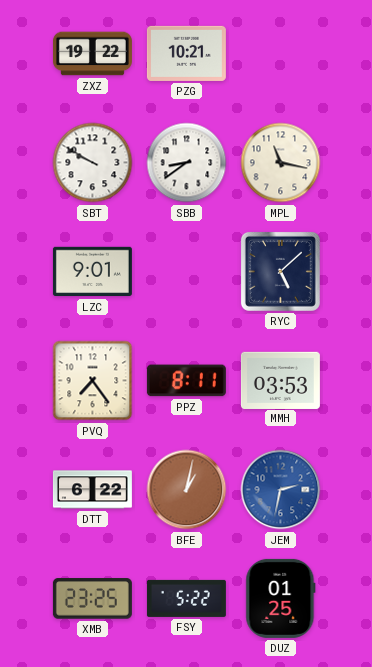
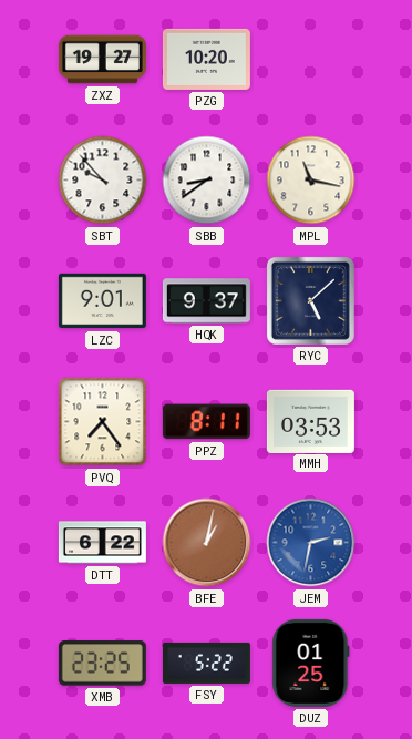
ZXZ: 19:22 -> 19:27 (102, 60)
PZG: 10:21 -> 10:20 (206, 59)
SBT: 9:50 -> 9:53 (103, 181)
HQK: none -> 9:37 (206, 301)
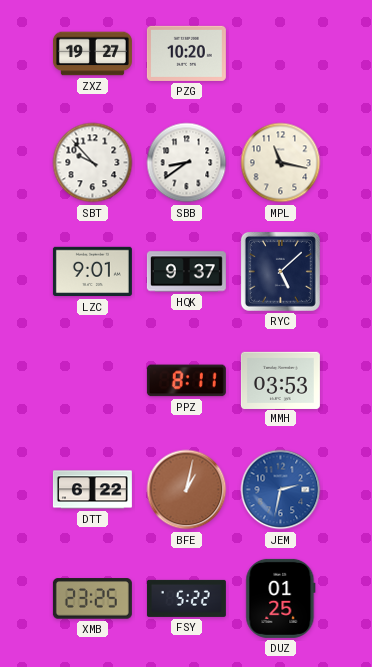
PVQ: 7:24 -> none (103, 422)
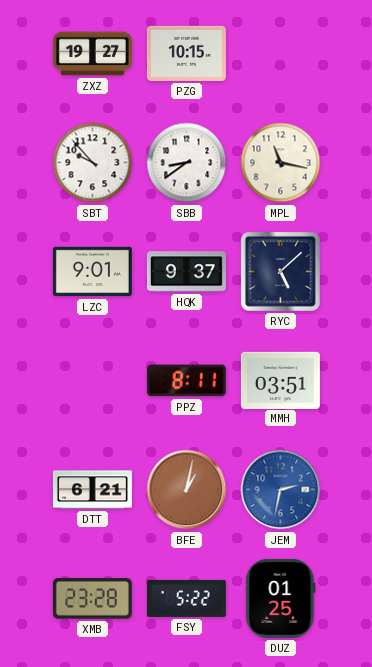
PZG: 10:20 -> 10:15 (186, 53)
MMH: 03:53 -> 03:51 (280, 380)
DTT: 6:22 -> 6:21 (92, 490)
XMB: 23:25 -> 23:28 (92, 599)
